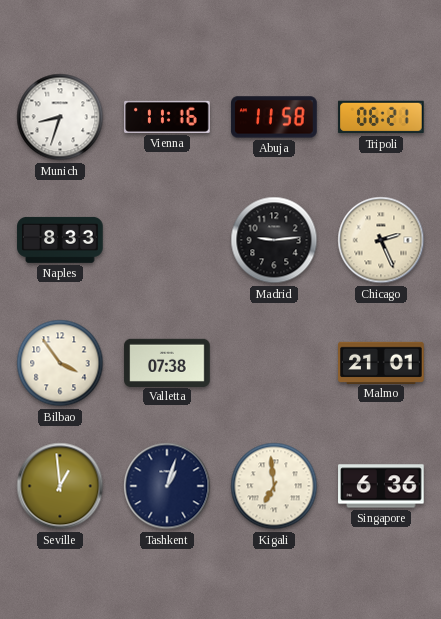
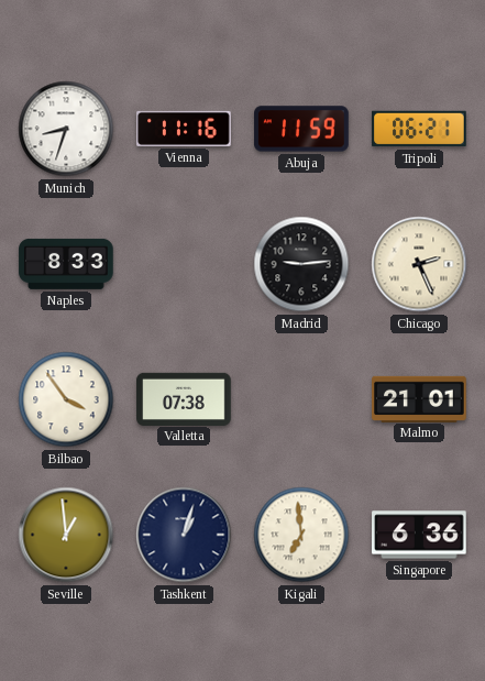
Abuja: 11:58 -> 11:59 (301, 129)
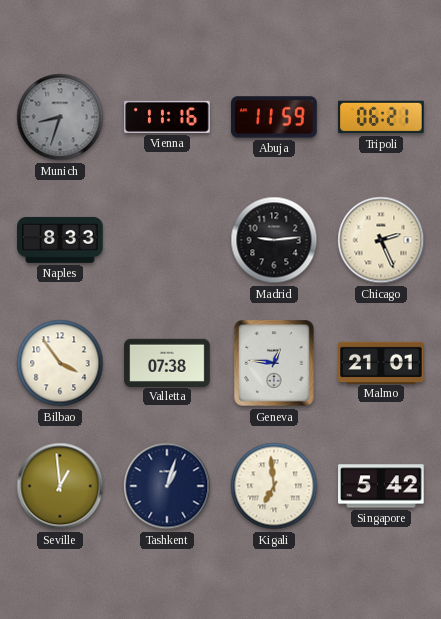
Munich dial: white -> grey (60, 117)
Geneva: none -> 12:46 (274, 363)
Singapore: 6:36 -> 5:42 (381, 486)
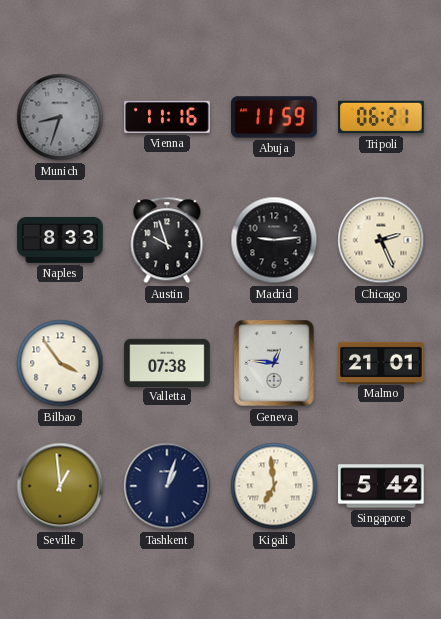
Austin: none -> 9:57 (167, 240)
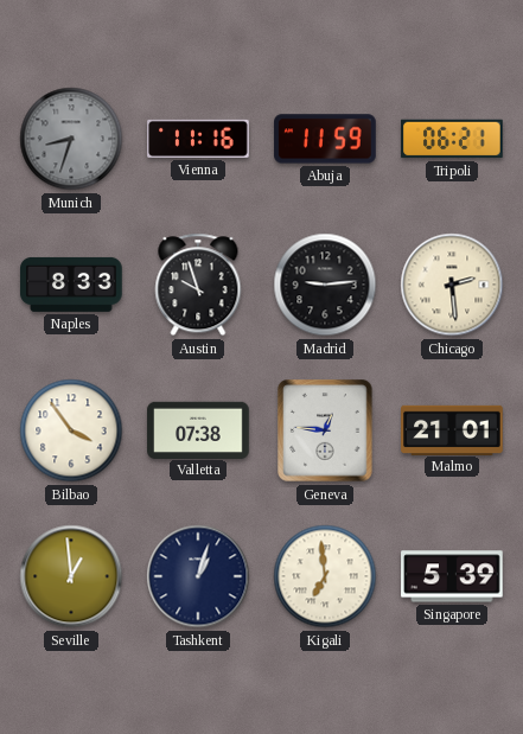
Chicago: 2:26 -> 2:29 (452, 285)
Singapore: 5:42 -> 5:39 (452, 576)
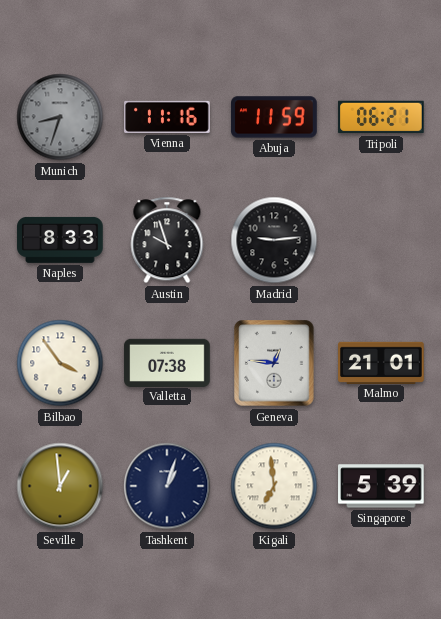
Chicago: 2:29 -> none (452, 285)
